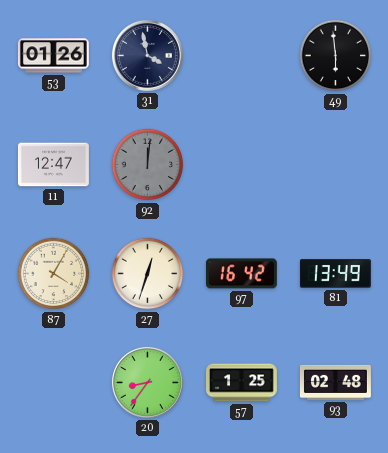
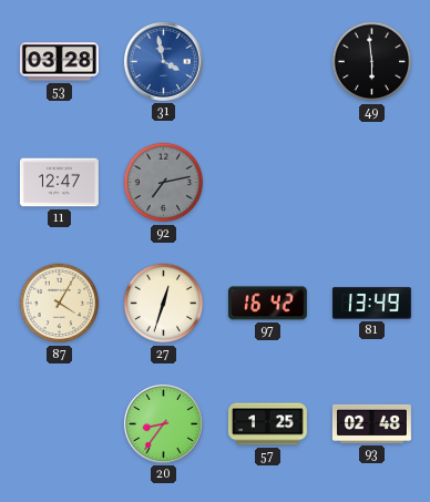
53: 01:26 -> 03:28 (59, 62)
31 dial: navy -> blue (163, 61)
92: 12:01 -> 7:13 (164, 183)
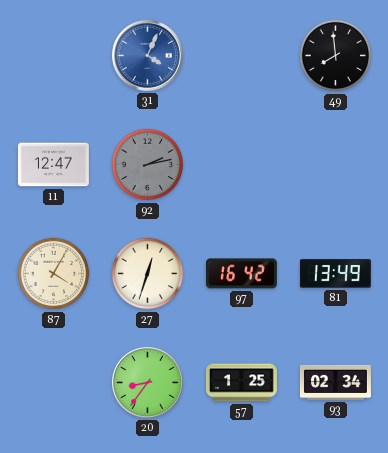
53: 03:28 -> none (59, 62)
31: 3:58 -> 4:04 (147, 55)
49: 5:59 -> 7:59 (336, 56)
92: 7:13 -> 2:13 (148, 165)
93: 02:48 -> 02:34 (335, 382)
